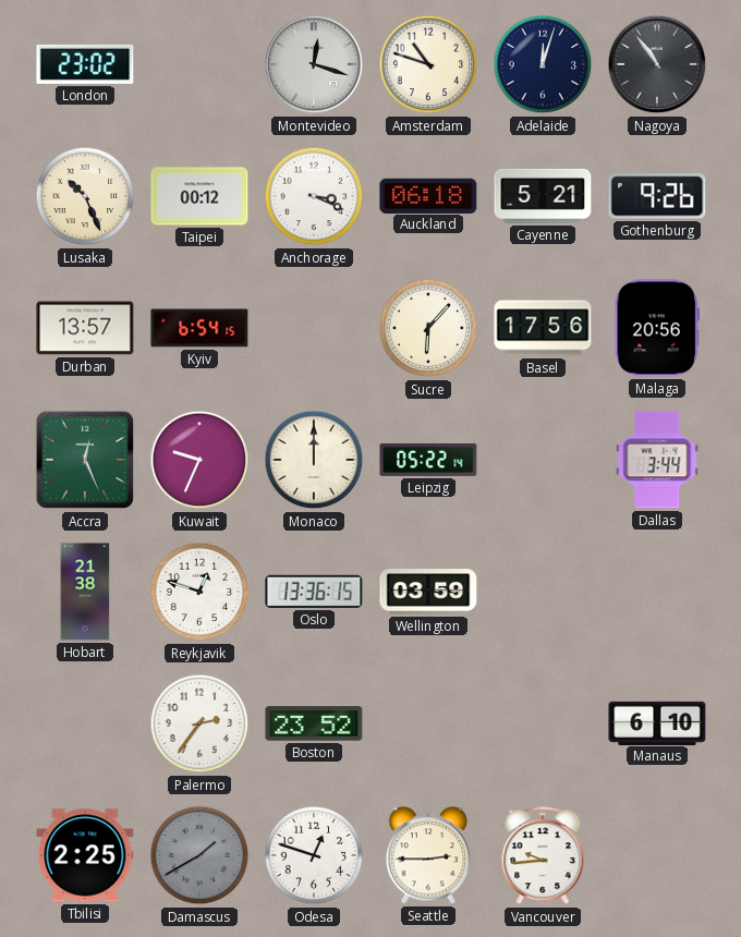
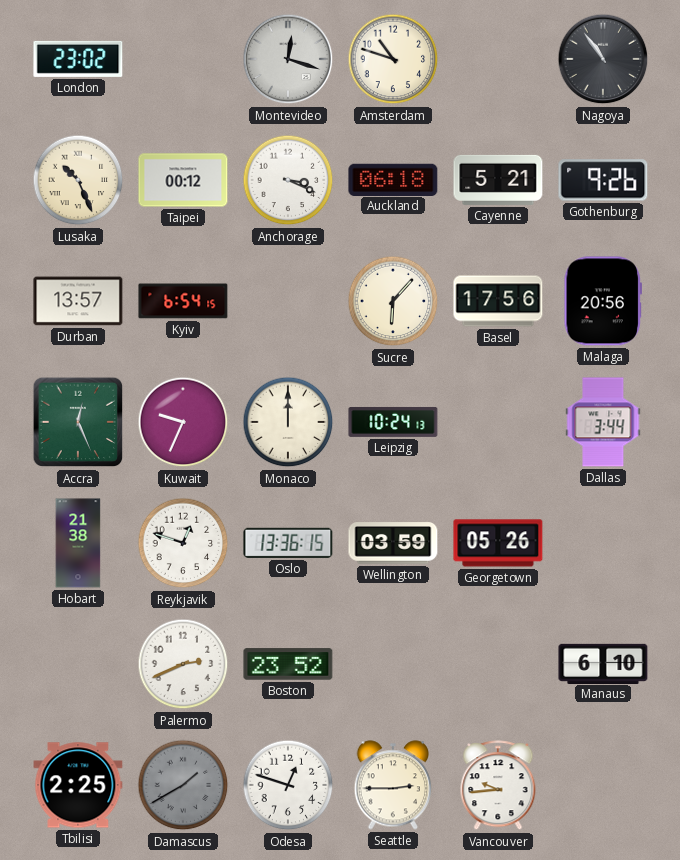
Adelaide: 12:03 -> none (543, 64)
Leipzig: 05:22 -> 10:24 (393, 422)
Georgetown: none -> 05:26 (498, 543)
Palermo: 2:36 -> 2:41 (183, 664)
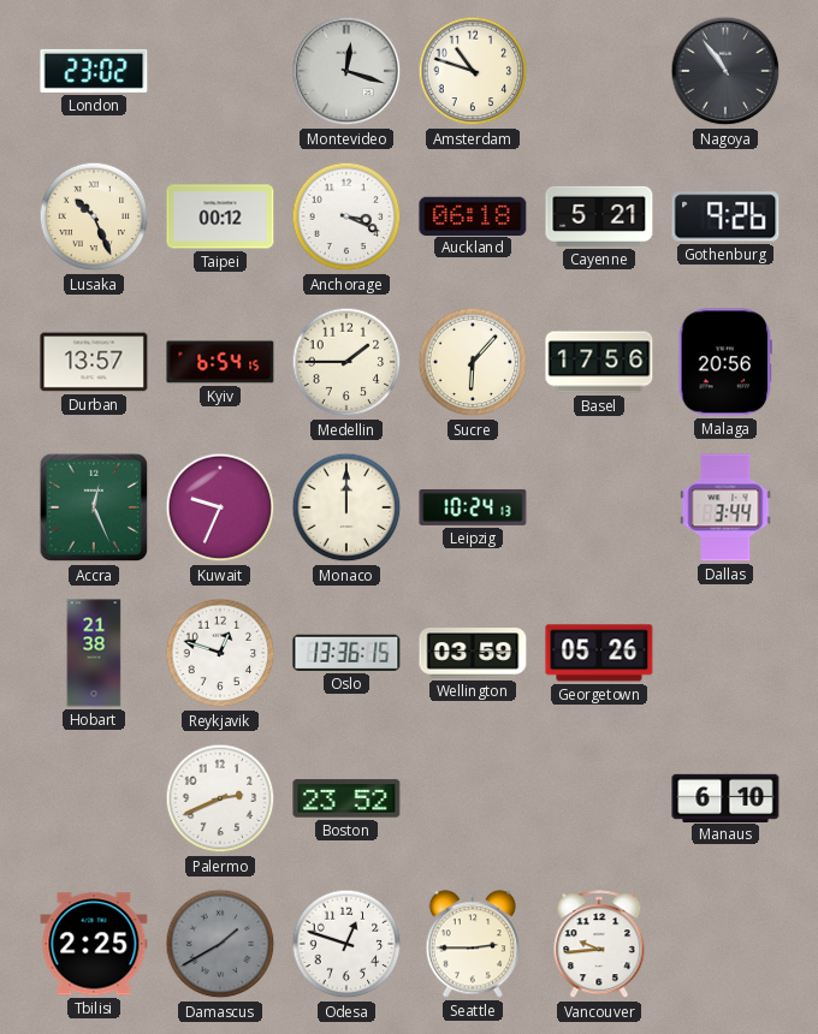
Medellin: none -> 1:45 (346, 362)
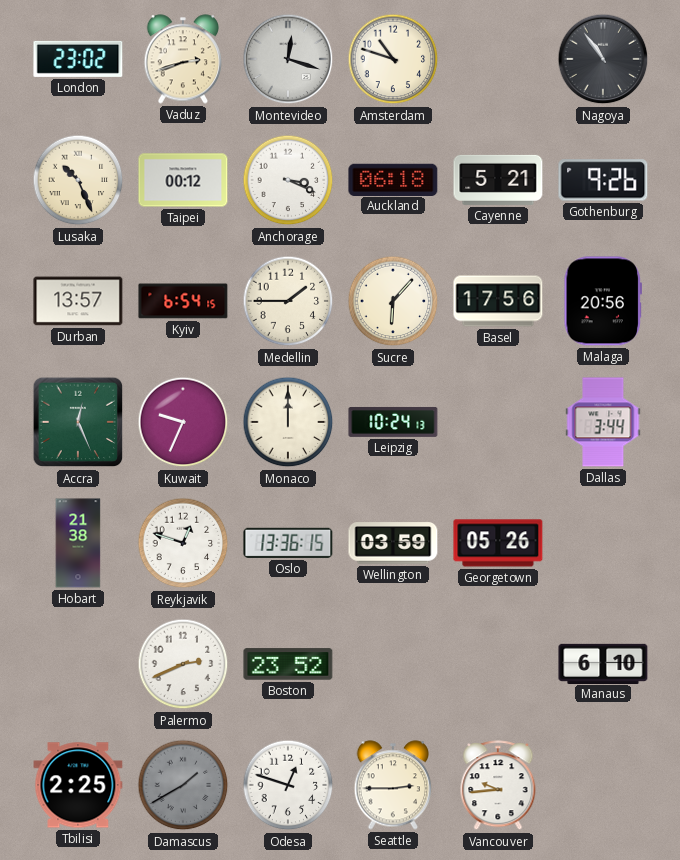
Vaduz: none -> 2:42 (183, 59)
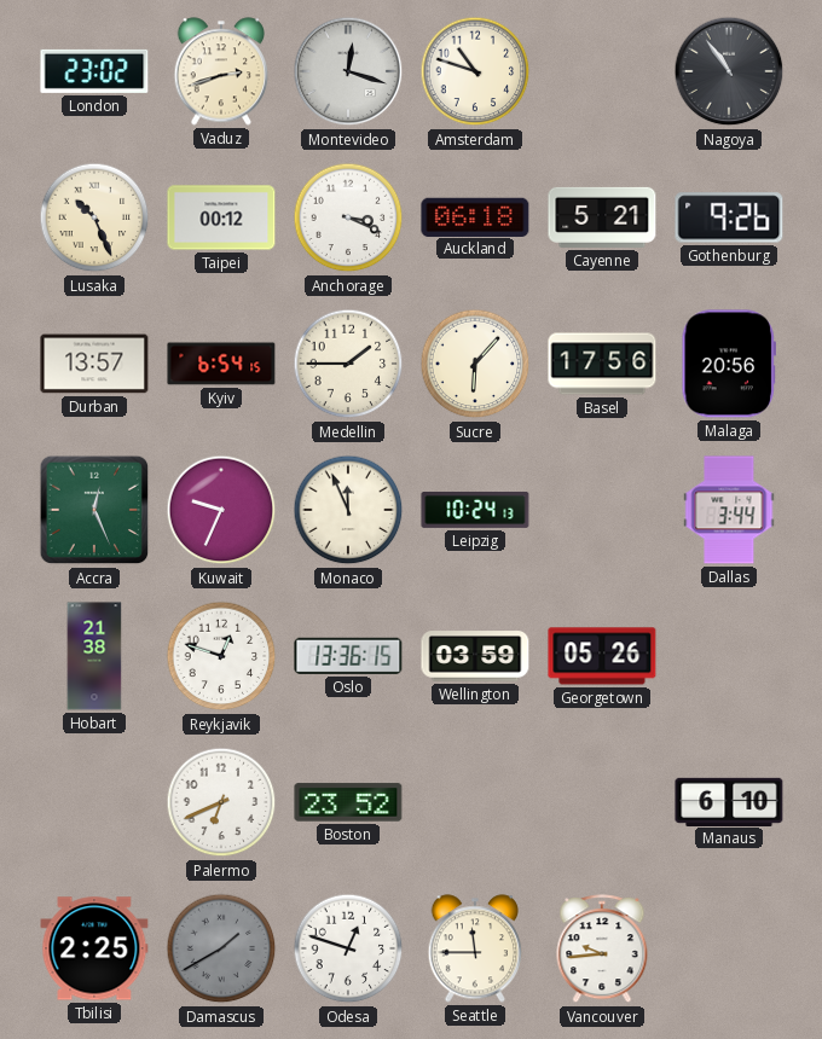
Monaco: 12:00 -> 11:56 (348, 510)
Palermo: 2:41 -> 6:41 (221, 802)
Seattle: 2:45 -> 11:45 (475, 948)
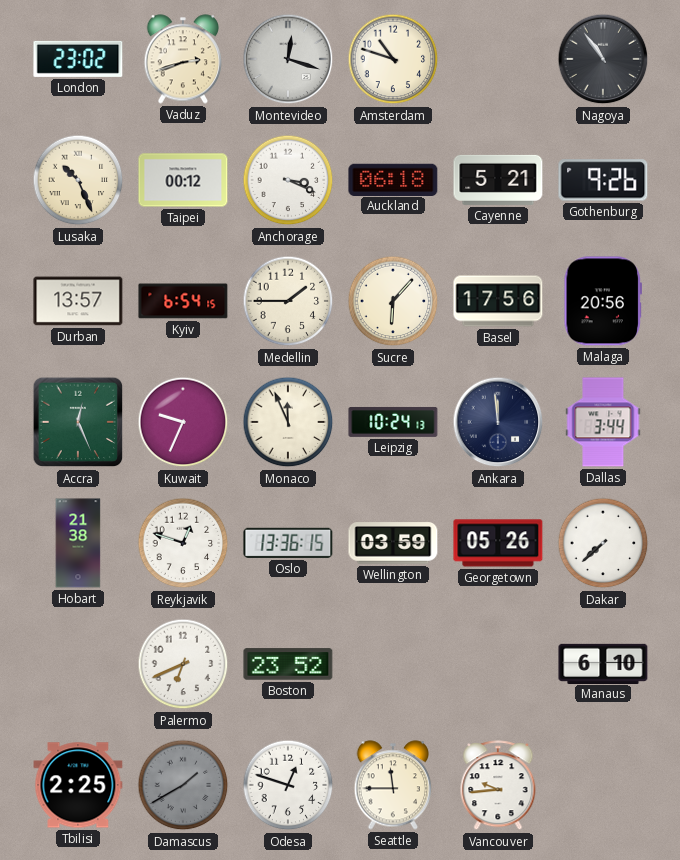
Ankara: none -> 11:59 (498, 422)
Dakar: none -> 7:38 (603, 543)
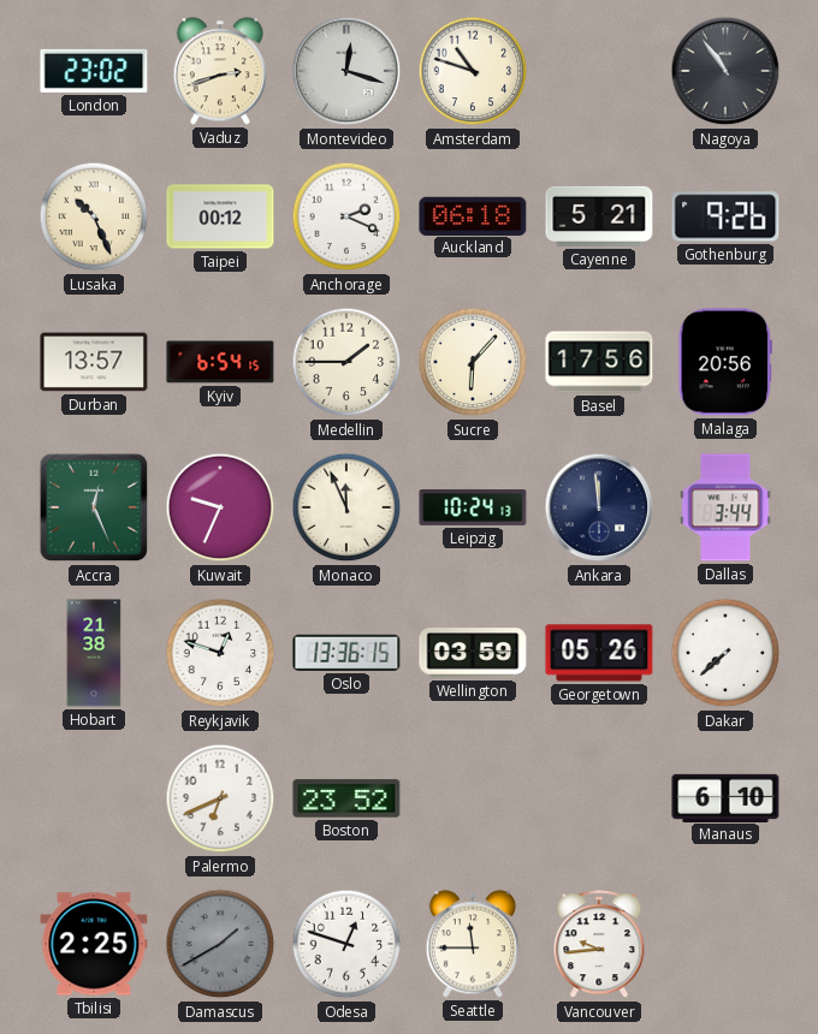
Anchorage: 3:19 -> 2:19 (346, 216)
